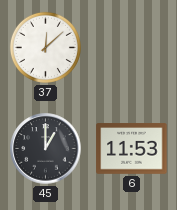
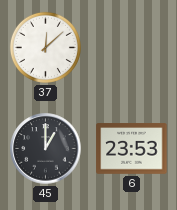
6: 11:53 -> 23:53 (132, 149)
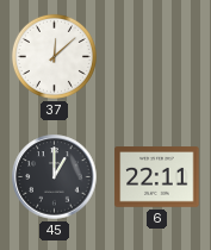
6: 23:53 -> 22:11 (157, 177)
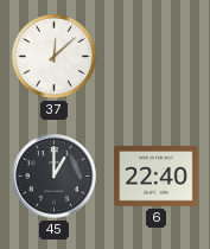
6: 22:11 -> 22:40 (157, 177)
